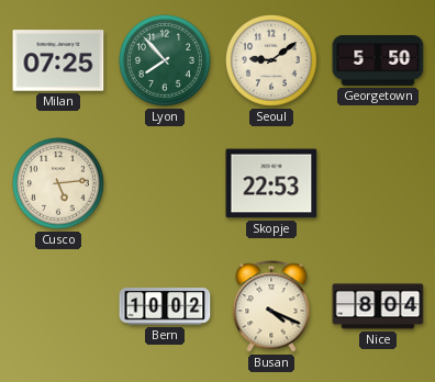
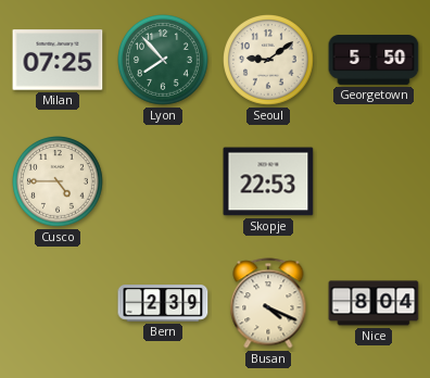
Cusco: 5:14 -> 4:45 (59, 182)
Bern: 10:02 -> 2:39 (163, 304)
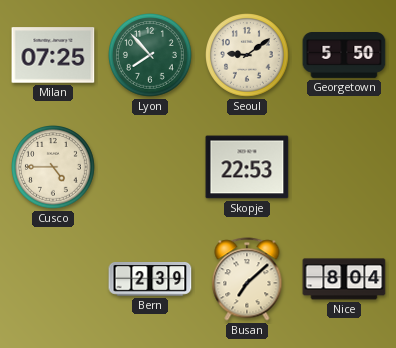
Busan: 4:19 -> 7:08 (247, 279)
